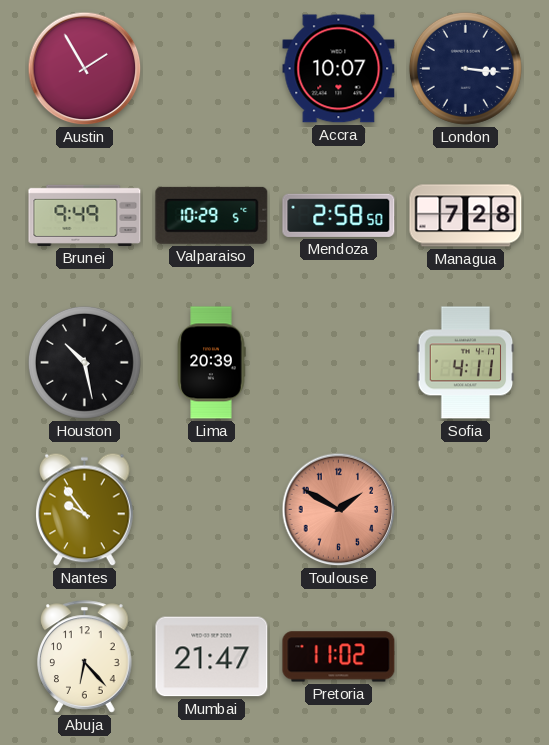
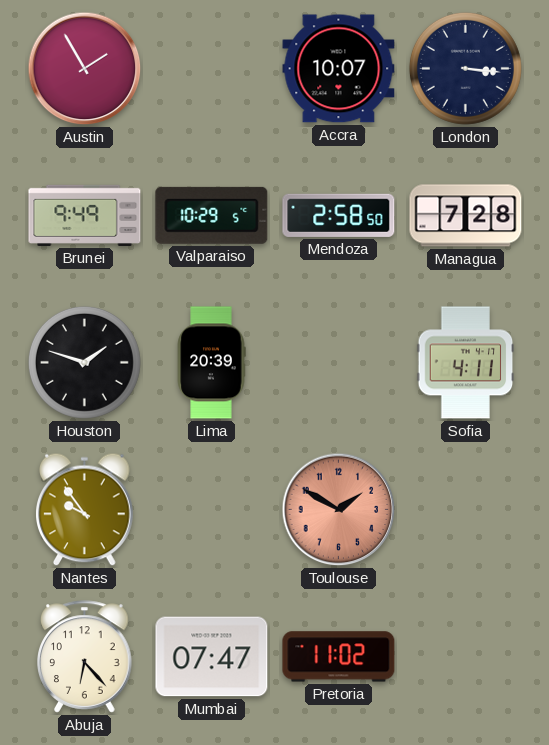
Houston: 10:28 -> 1:48 (84, 362)
Mumbai: 21:47 -> 07:47 (212, 657)
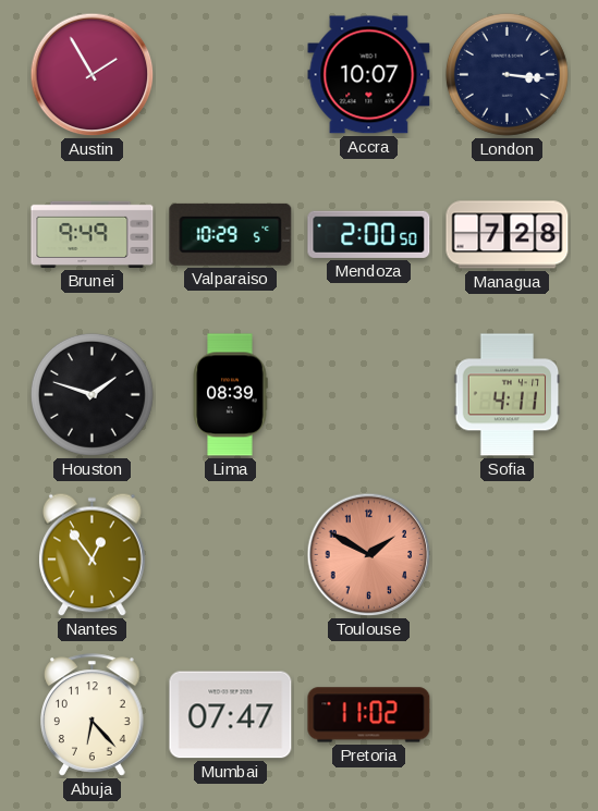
Mendoza: 2:58 -> 2:00 (369, 234)
Lima: 20:39 -> 08:39 (230, 395)
Nantes: 9:54 -> 12:54 (93, 555)
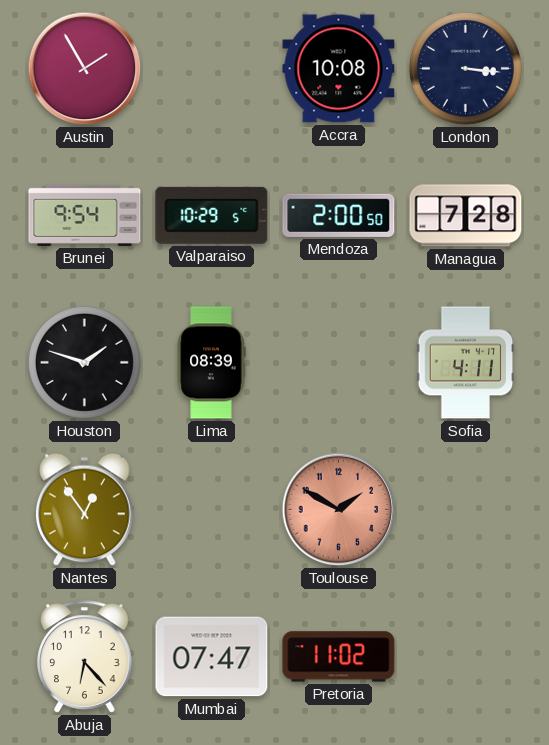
Accra: 10:07 -> 10:08 (339, 69)
Brunei: 9:49 -> 9:54 (85, 215)
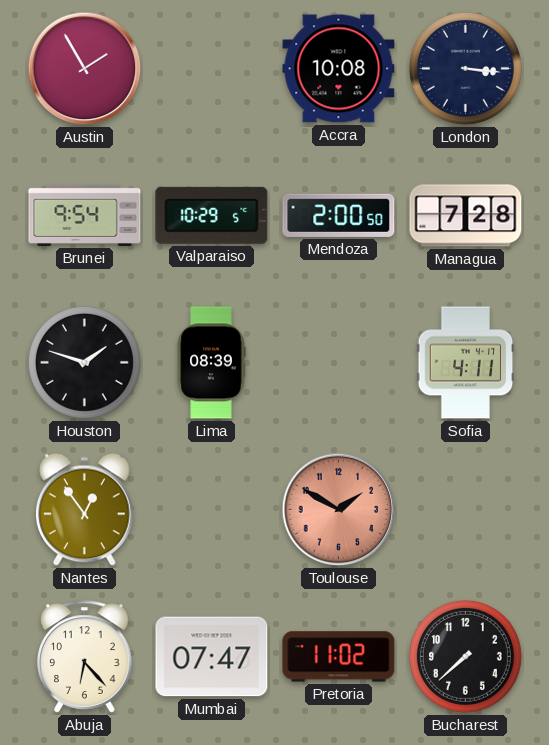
Bucharest: none -> 7:38 (465, 656)
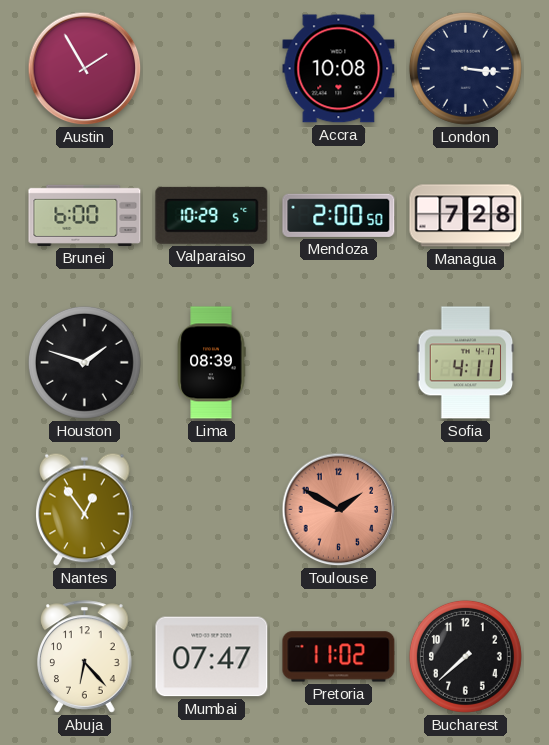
Brunei: 9:54 -> 6:00 (85, 215)
